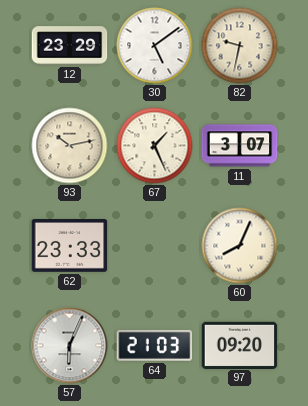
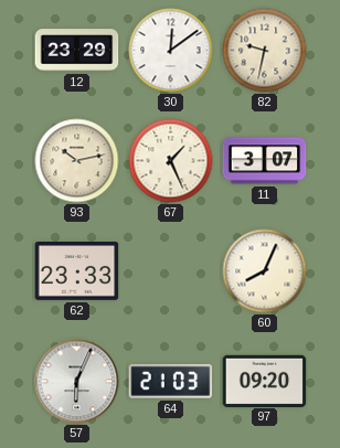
30: 5:09 -> 12:09 (171, 51)
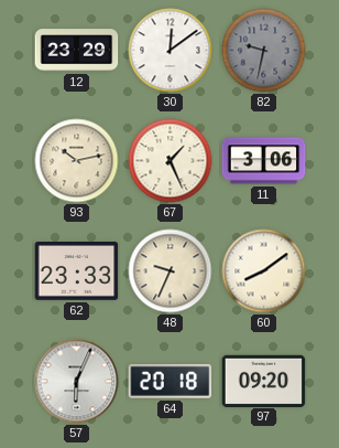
82 dial: cream -> grey (264, 51)
11: 3:07 -> 3:06 (264, 161)
48: none -> 9:34 (171, 271)
60: 8:04 -> 8:09 (264, 271)
64: 21:03 -> 20:18 (171, 381)
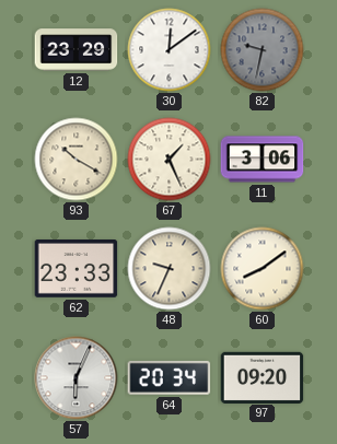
93: 10:13 -> 10:20 (77, 160)
64: 20:18 -> 20:34 (170, 377)
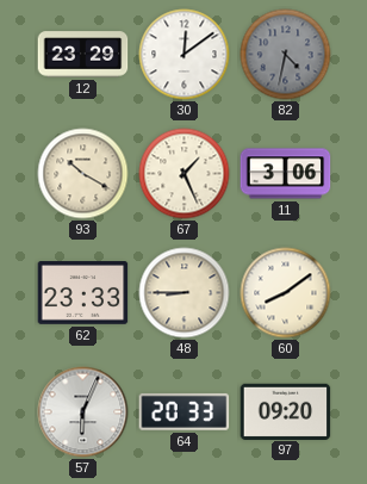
82: 9:32 -> 4:32 (286, 55)
48: 9:34 -> 8:45 (185, 293)
64: 20:34 -> 20:33 (185, 411)
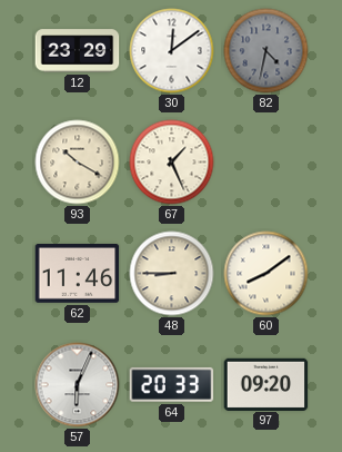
11: 3:06 -> none (286, 174)
62: 23:33 -> 11:46 (78, 274)
